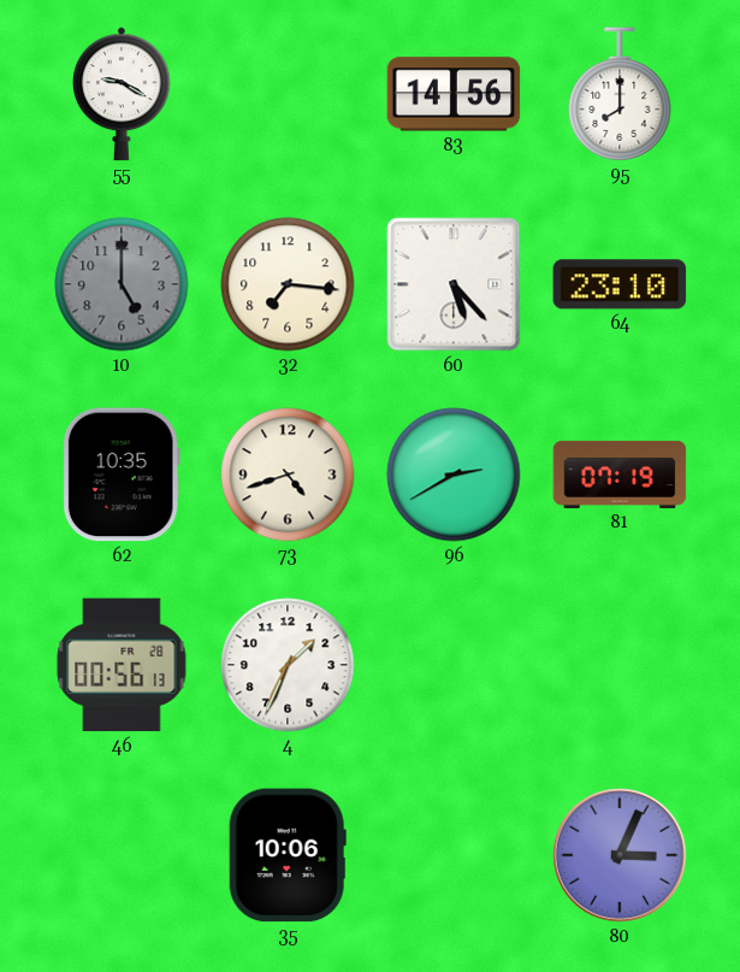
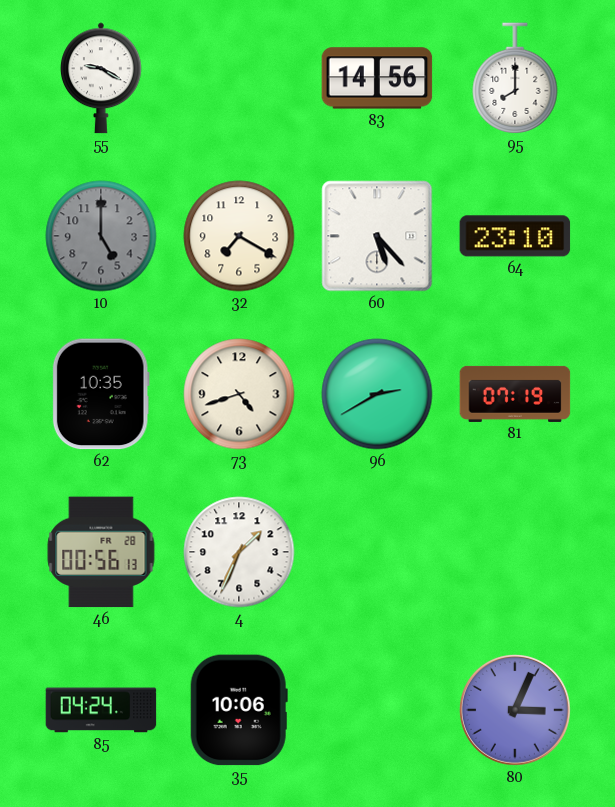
32: 7:16 -> 7:20 (239, 236)
85: none -> 04:24 (101, 710)
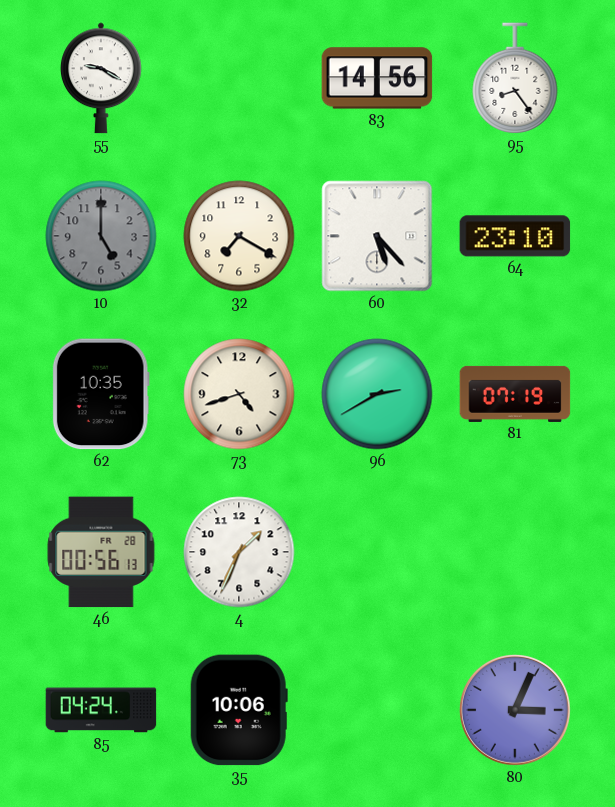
95: 8:00 -> 8:24 (515, 78)
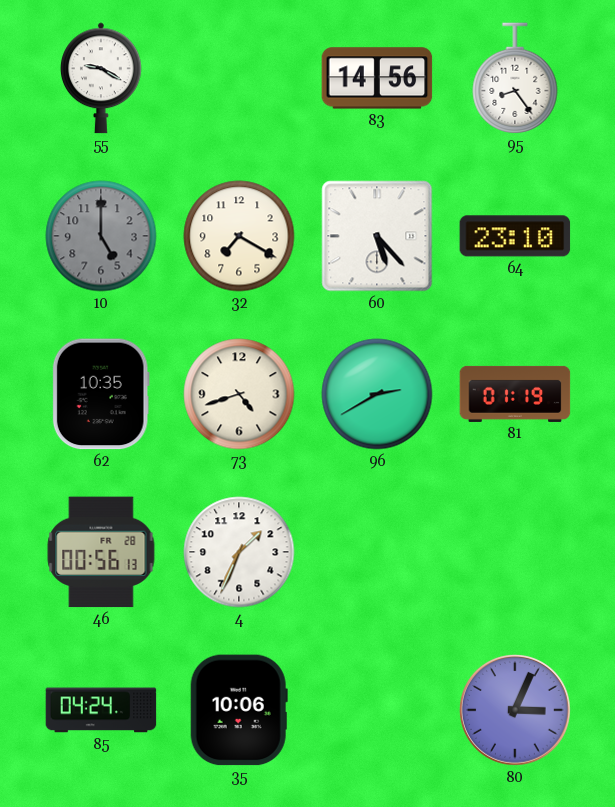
81: 07:19 -> 01:19 (515, 394)
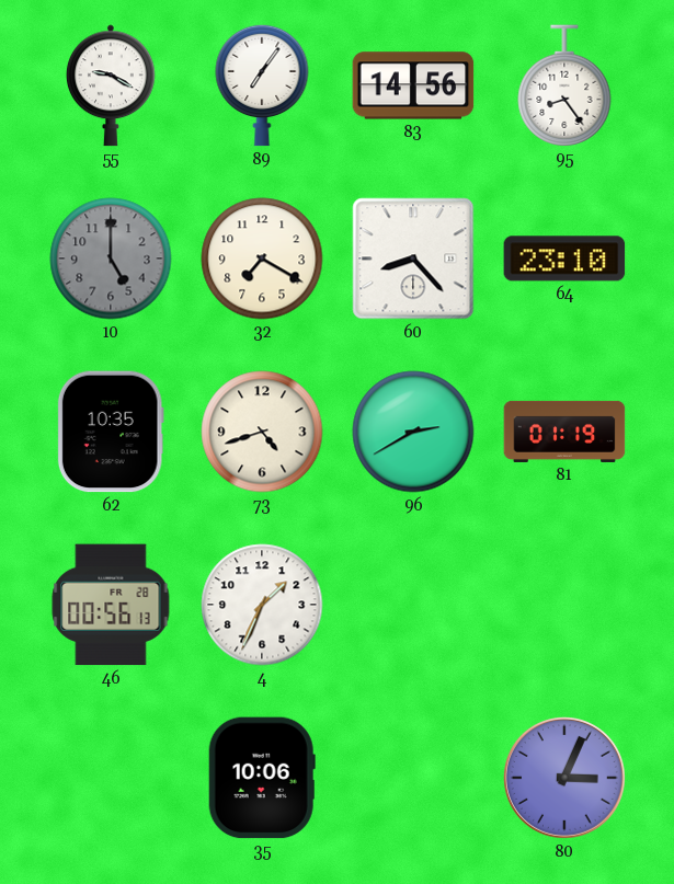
89: none -> 7:06 (262, 85)
60: 5:23 -> 8:23 (413, 259)
85: 04:24 -> none (101, 710)
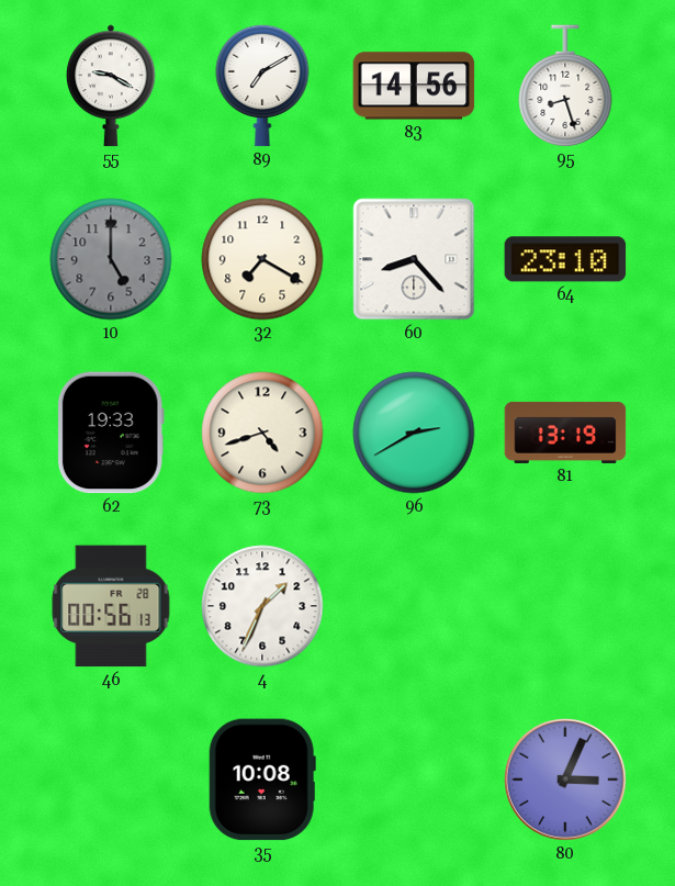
89: 7:06 -> 7:10 (262, 86)
95: 8:24 -> 8:27 (565, 86)
62: 10:35 -> 19:33 (111, 433)
81: 01:19 -> 13:19 (565, 433)
35: 10:06 -> 10:08 (262, 780)
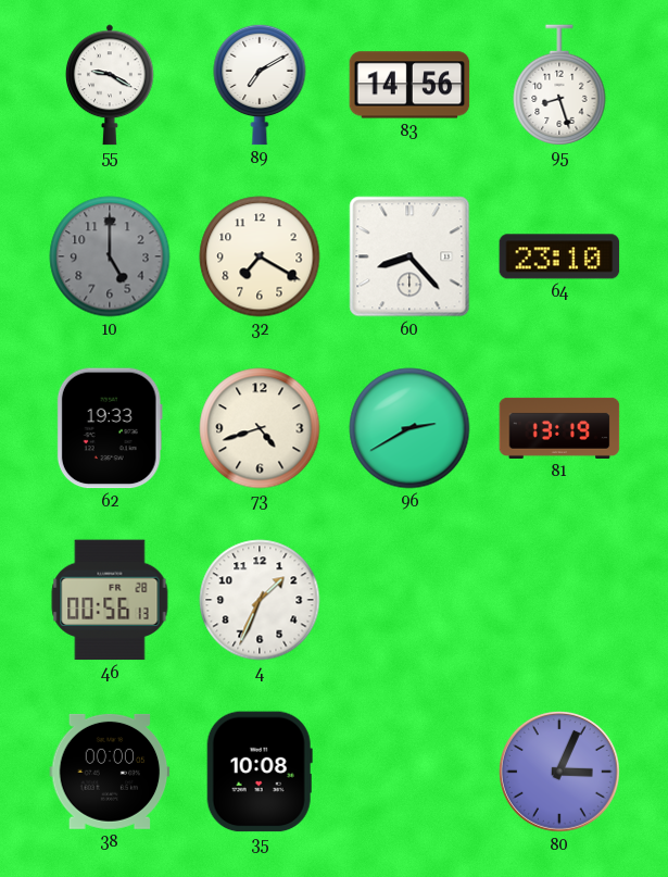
38: none -> 00:00 (110, 772)
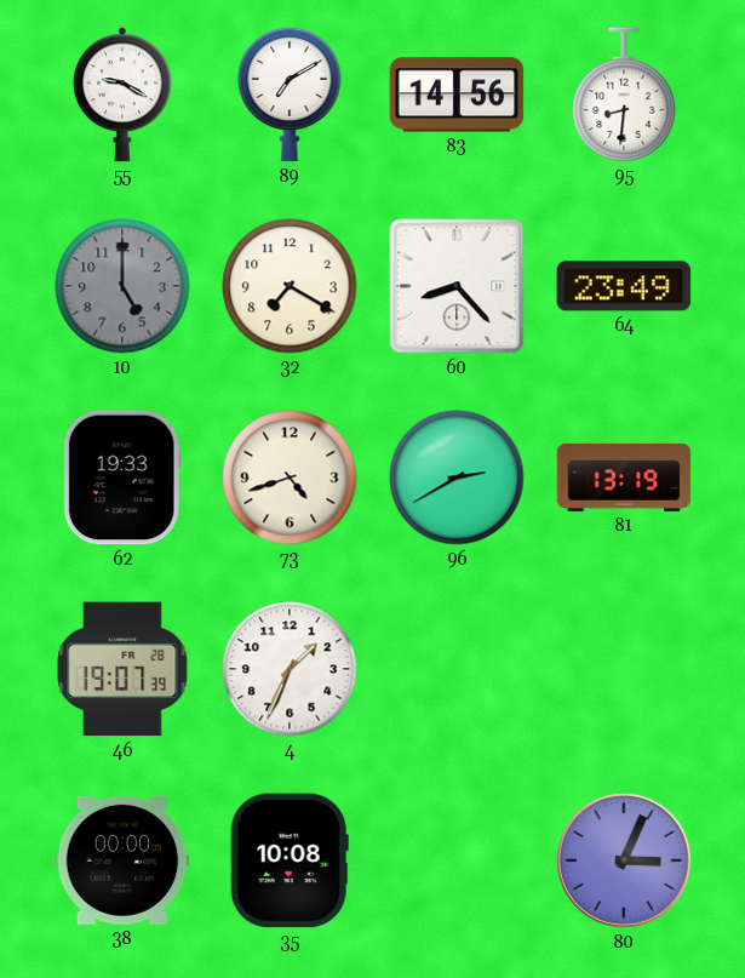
95: 8:27 -> 8:31 (624, 95)
64: 23:10 -> 23:49 (624, 286)
46: 00:56 -> 19:07 (122, 669)
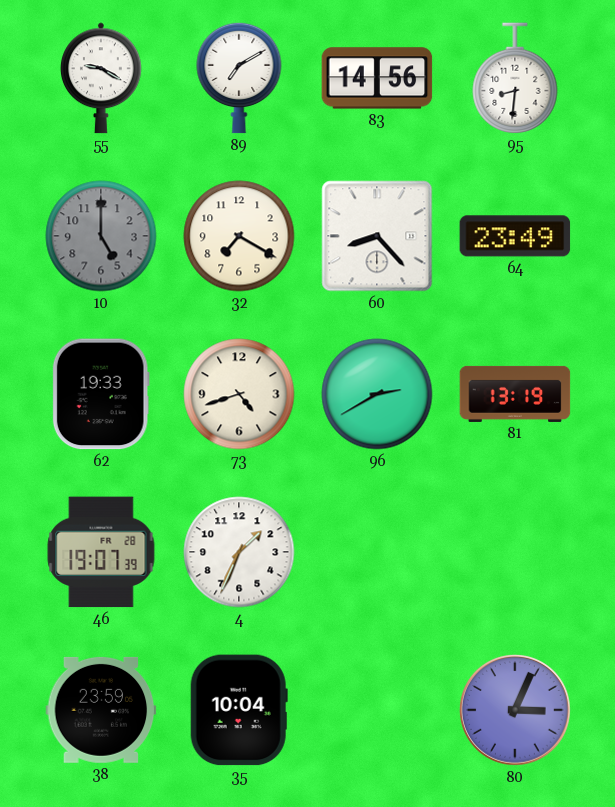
38: 00:00 -> 23:59 (101, 710)
35: 10:08 -> 10:04 (239, 710)
